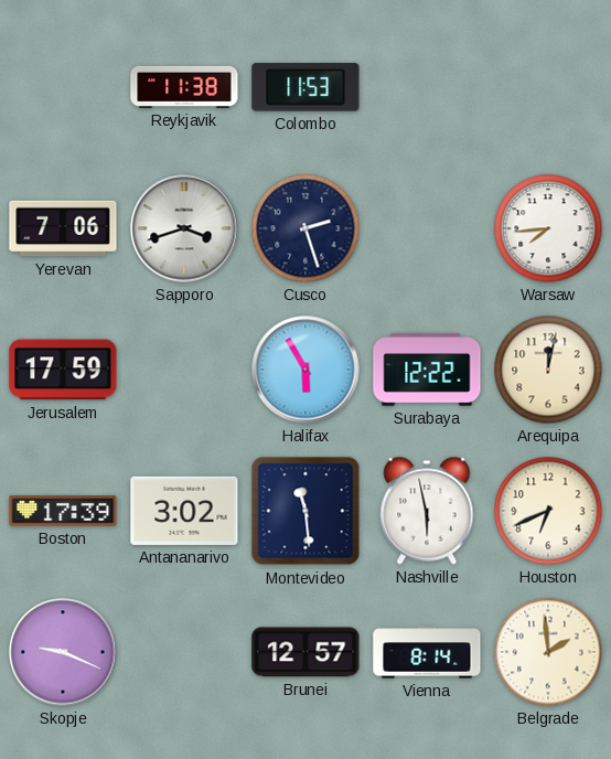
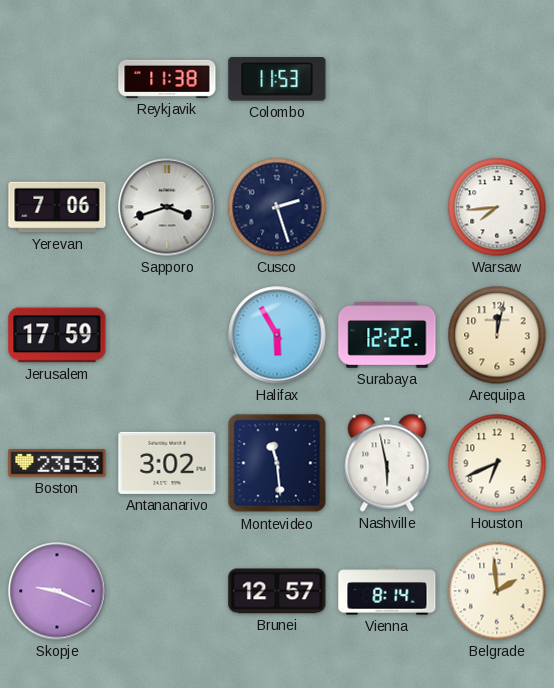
Boston: 17:39 -> 23:53 (57, 463)
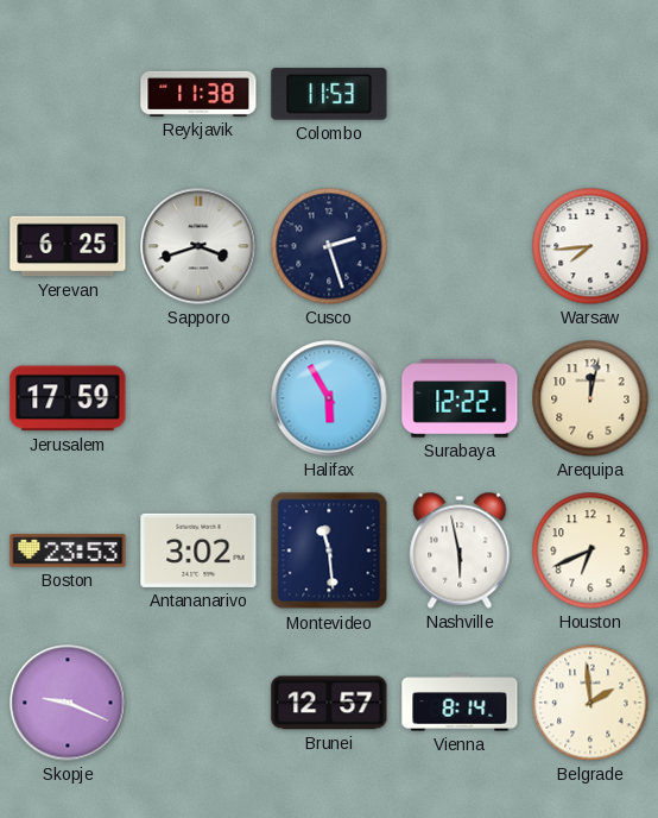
Yerevan: 7:06 -> 6:25 (68, 246)
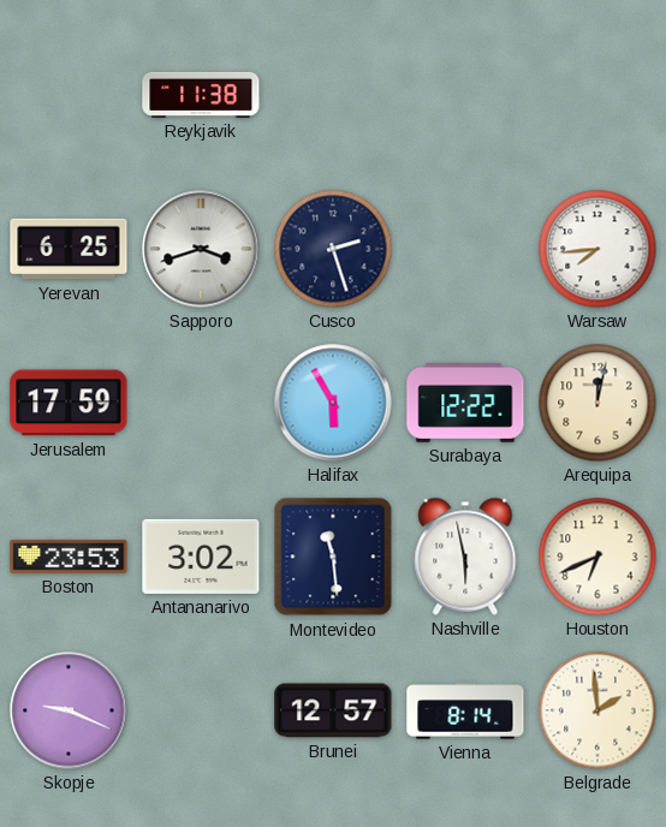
Colombo: 11:53 -> none (329, 94)
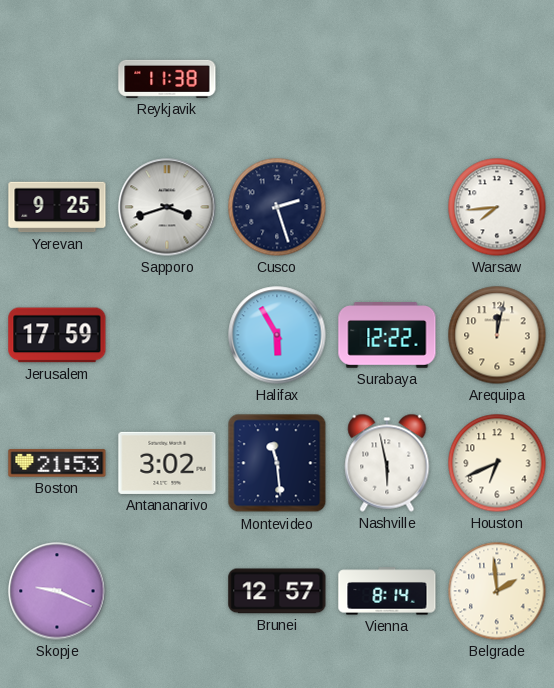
Yerevan: 6:25 -> 9:25 (57, 207)
Boston: 23:53 -> 21:53 (57, 463)
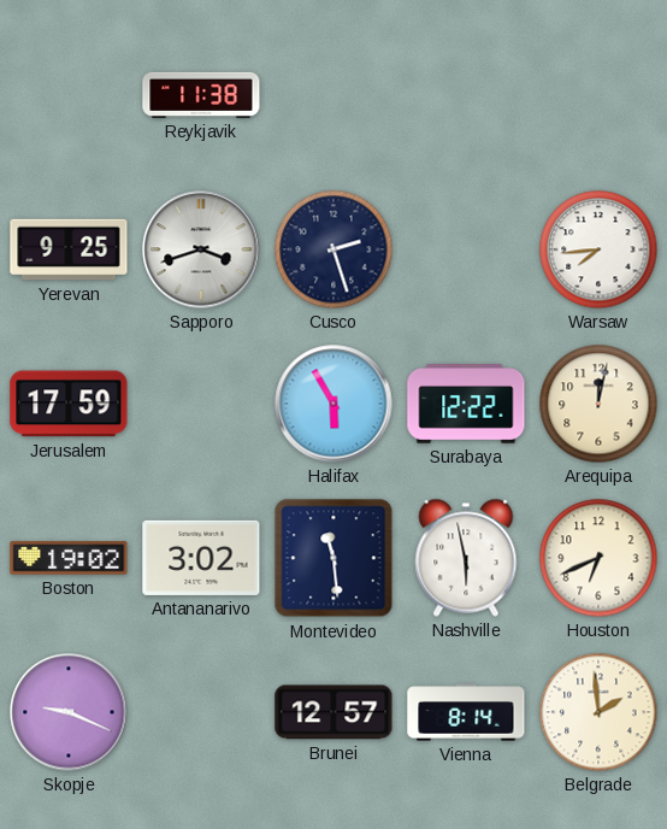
Boston: 21:53 -> 19:02 (69, 558)
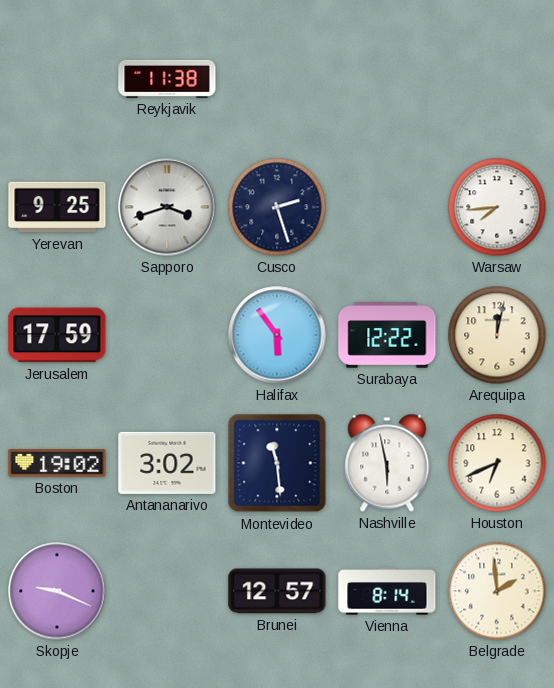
Halifax: 5:55 -> 5:54 (277, 335)
